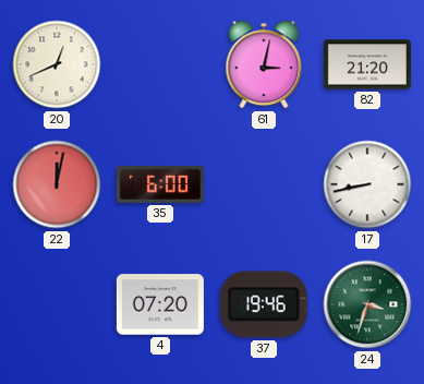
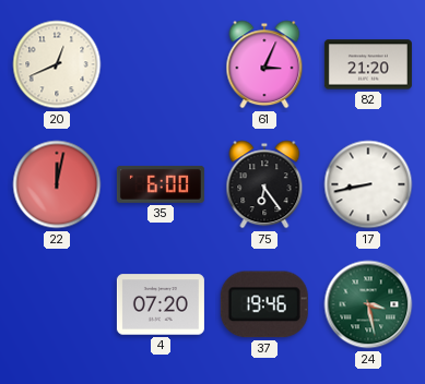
61: 3:02 -> 3:04 (264, 64)
75: none -> 6:24 (264, 184)
24: 3:33 -> 3:28 (368, 304)
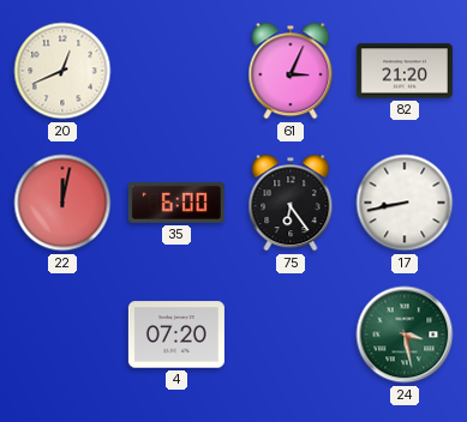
37: 19:46 -> none (264, 304)
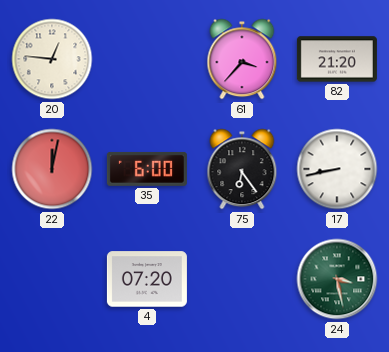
20: 12:41 -> 12:46 (52, 59)
61: 3:04 -> 3:37 (242, 59)
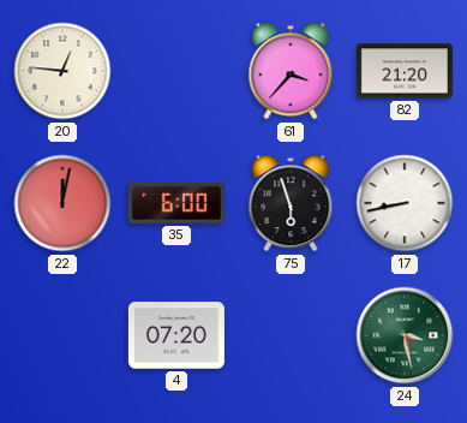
75: 6:24 -> 5:57 (291, 203)
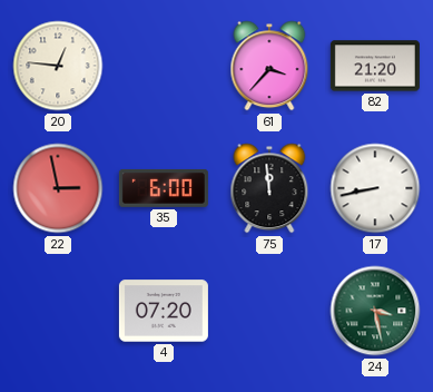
22: 12:02 -> 2:58 (58, 188)
75: 5:57 -> 11:59 (269, 188)
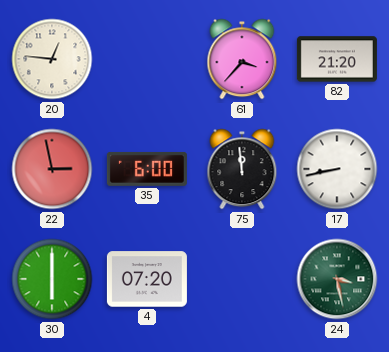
30: none -> 6:00 (52, 279)
